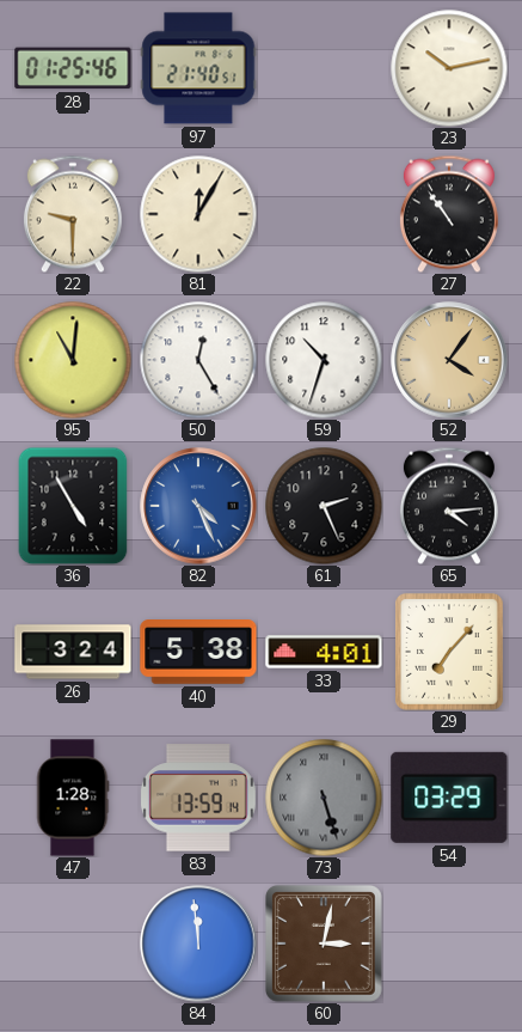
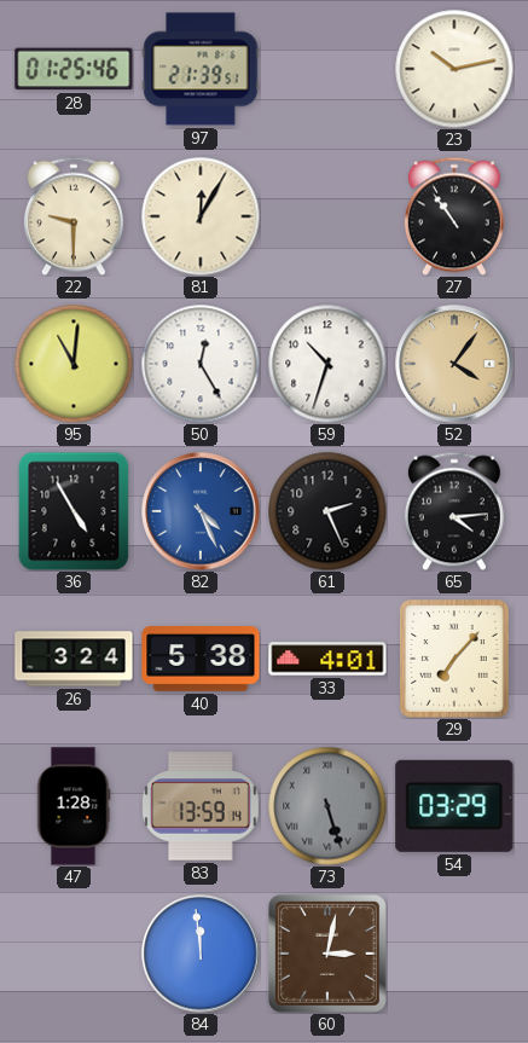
97: 21:40 -> 21:39 (201, 69)
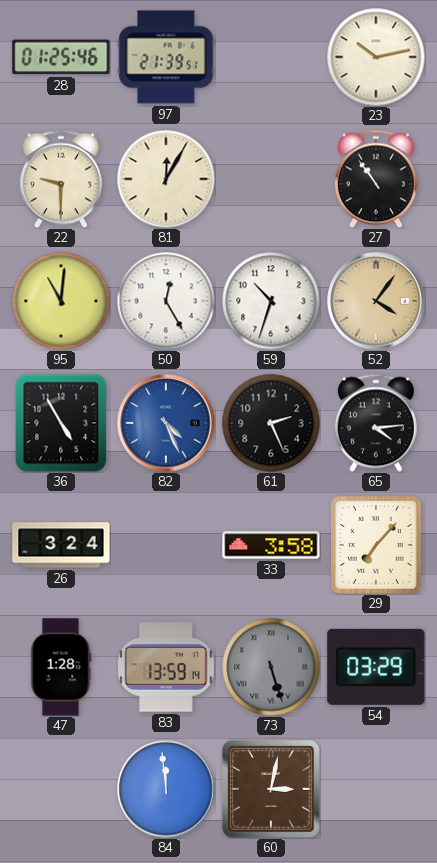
40: 5:38 -> none (201, 659)
33: 4:01 -> 3:58 (271, 545)
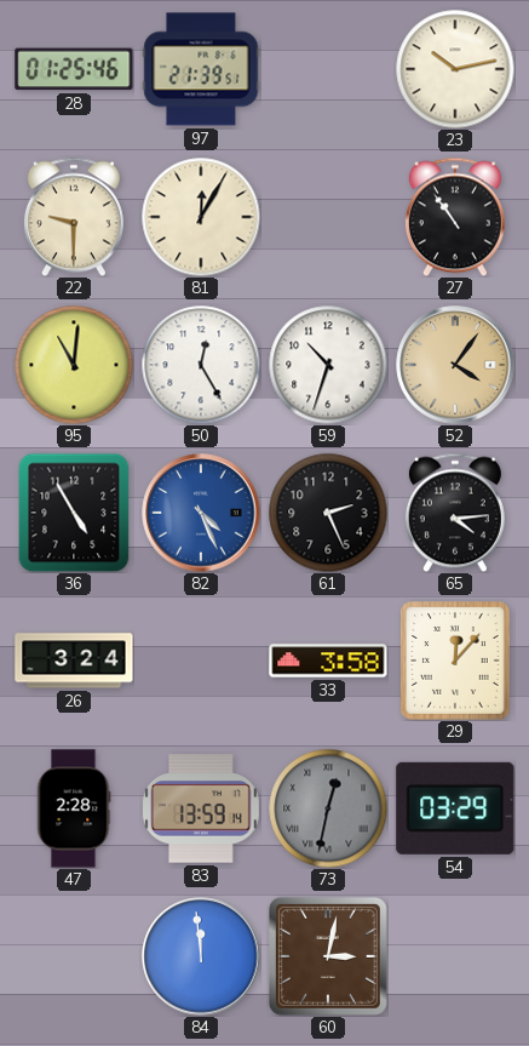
29: 7:07 -> 12:07 (456, 662)
47: 1:28 -> 2:28 (74, 808)
73: 5:27 -> 12:32 (328, 808)
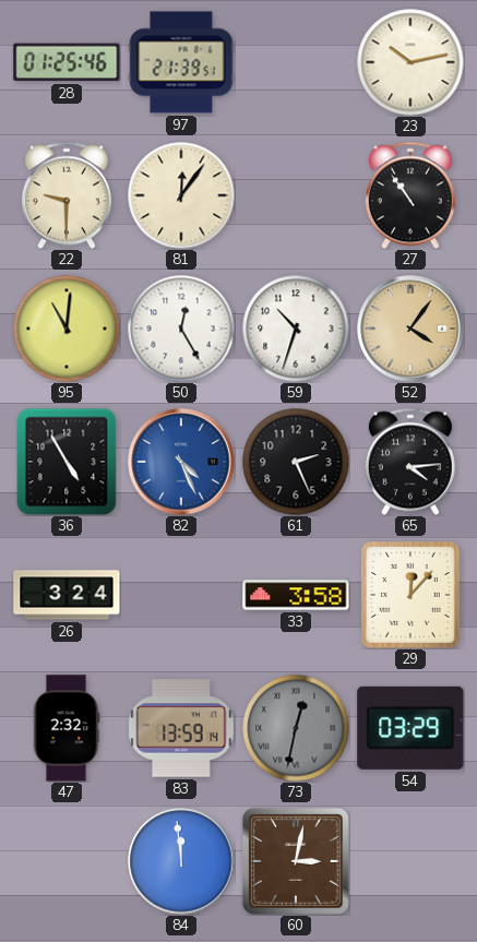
81: 12:05 -> 12:06 (181, 195)
47: 2:28 -> 2:32 (67, 728)
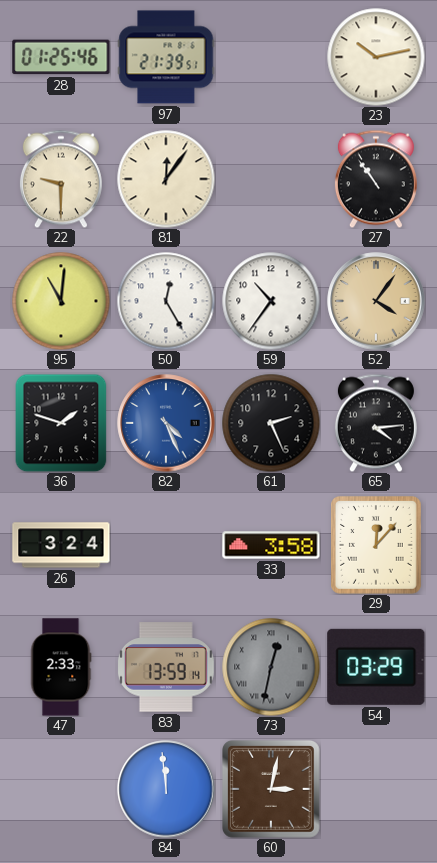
59: 10:33 -> 10:36 (271, 301)
36: 4:55 -> 1:48 (61, 423)
47: 2:32 -> 2:33 (61, 667)
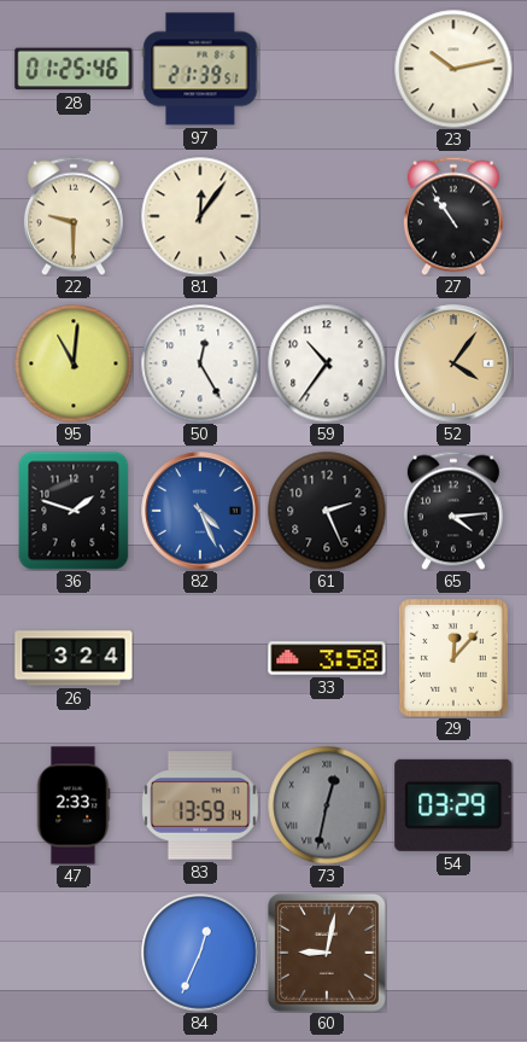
84: 11:59 -> 12:34 (200, 953)
60: 3:02 -> 9:02 (327, 953)
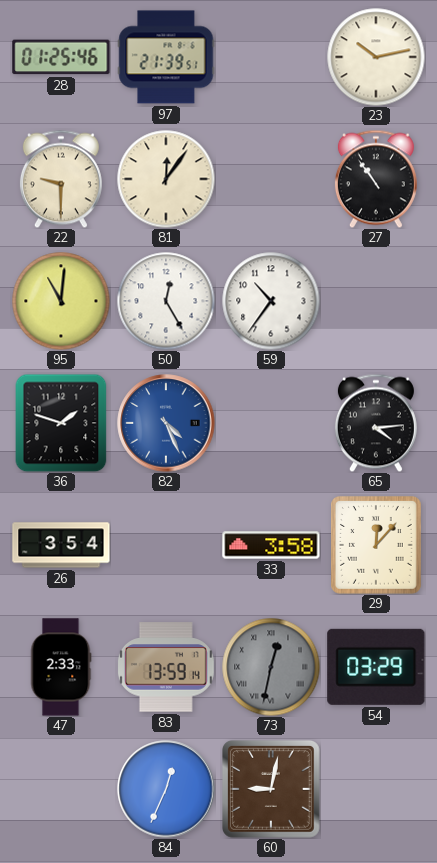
52: 4:06 -> none (453, 363)
61: 2:26 -> none (327, 511)
26: 3:24 -> 3:54 (61, 545)
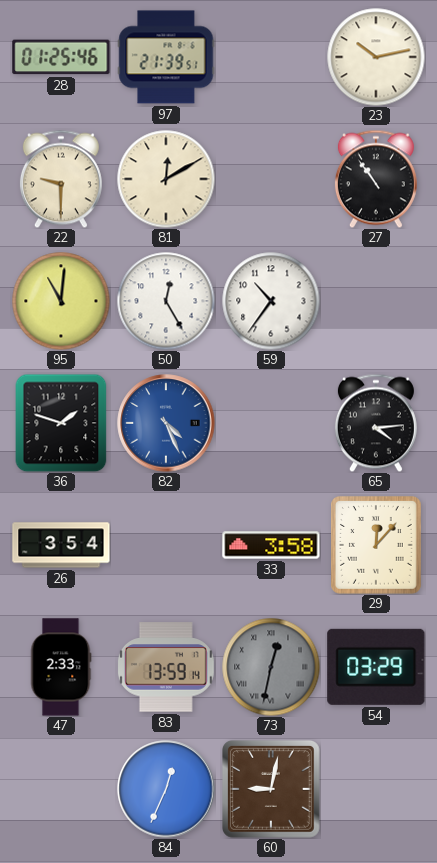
81: 12:06 -> 12:10 (166, 179)
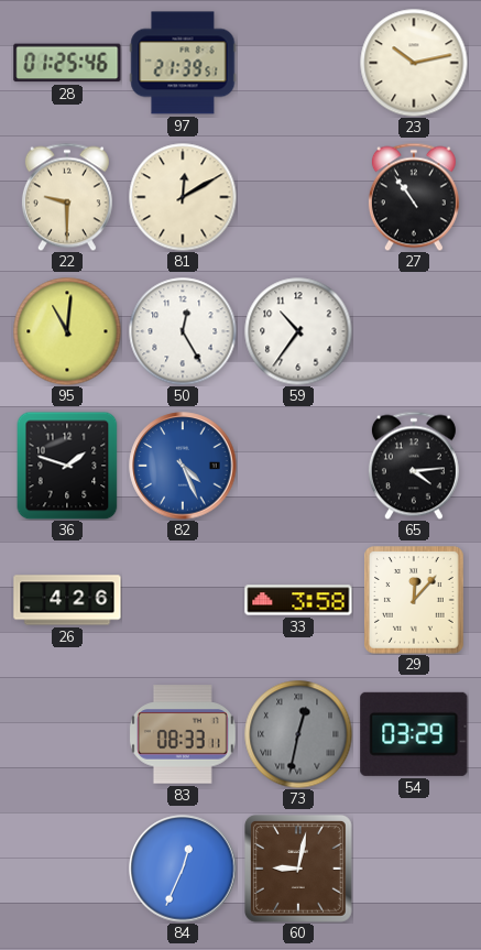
26: 3:54 -> 4:26 (67, 600)
47: 2:33 -> none (61, 667)
83: 13:59 -> 08:33 (183, 734)
